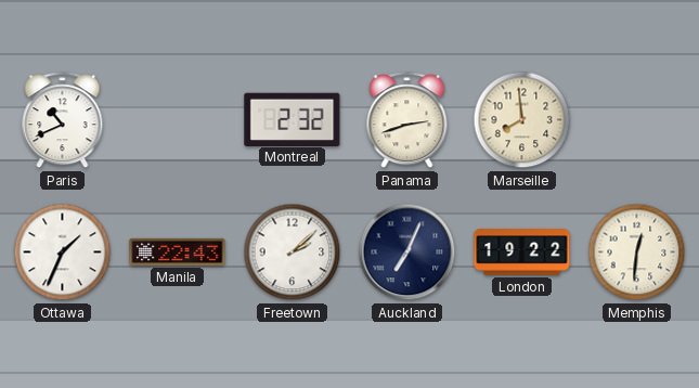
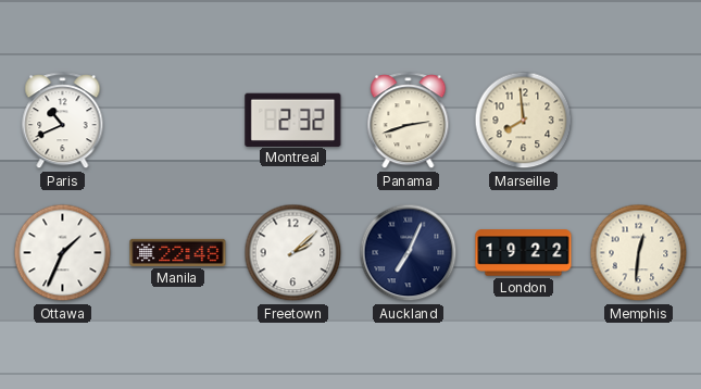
Manila: 22:43 -> 22:48 (178, 252)
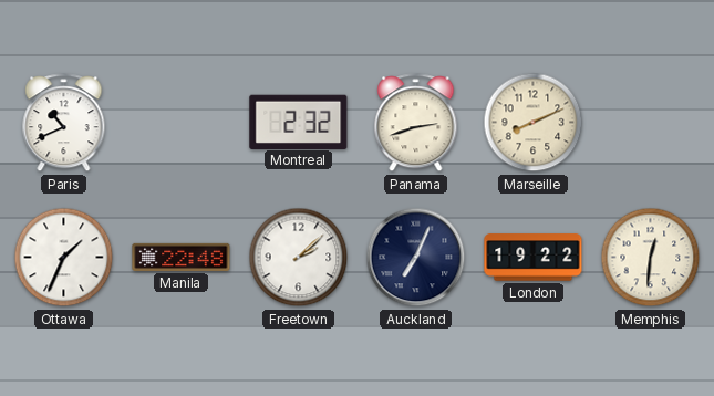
Marseille: 7:59 -> 8:11 (534, 123)
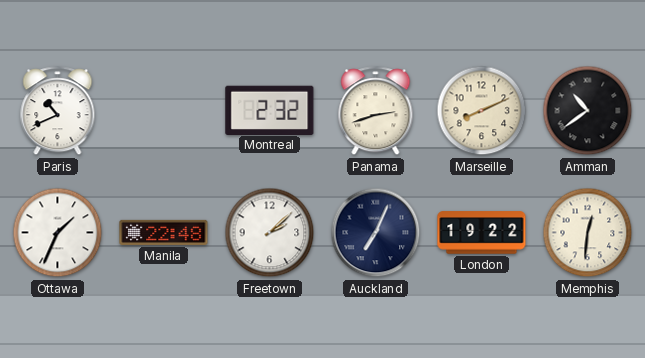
Amman: none -> 10:39 (588, 111)
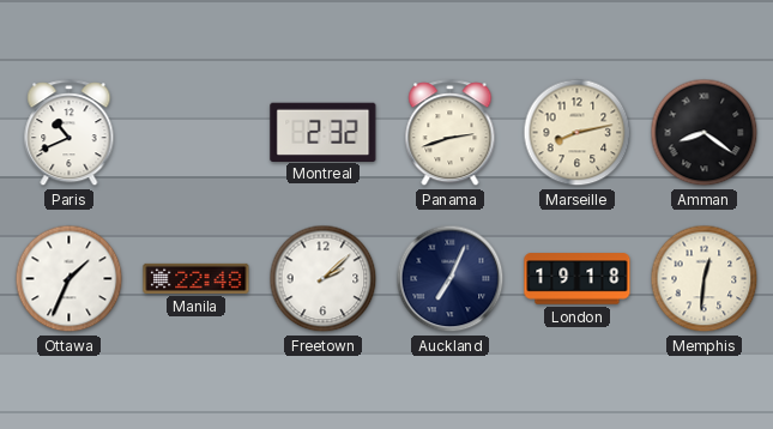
Marseille: 8:11 -> 8:13 (578, 133)
Amman: 10:39 -> 8:21 (705, 133)
London: 19:22 -> 19:18 (578, 279)
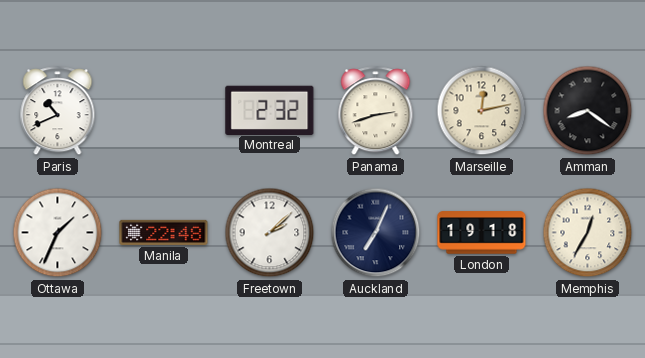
Marseille: 8:13 -> 12:13 (482, 111)
Memphis: 12:31 -> 12:35 (588, 233)
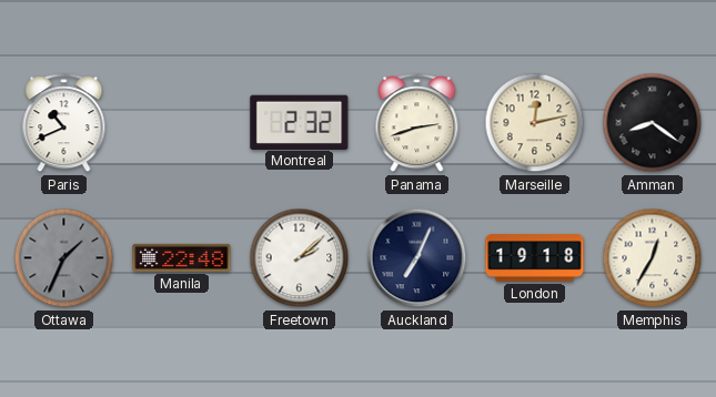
Ottawa dial: white -> grey (64, 258)
